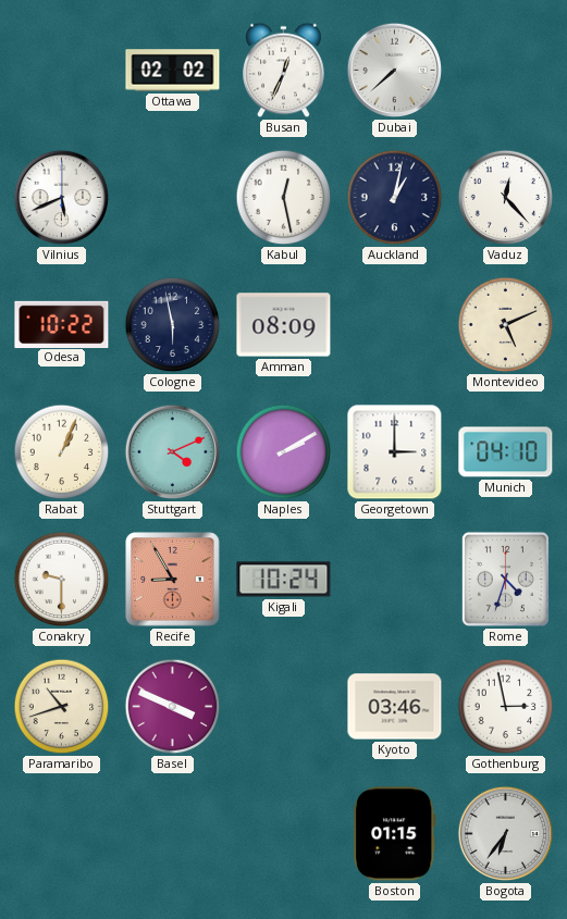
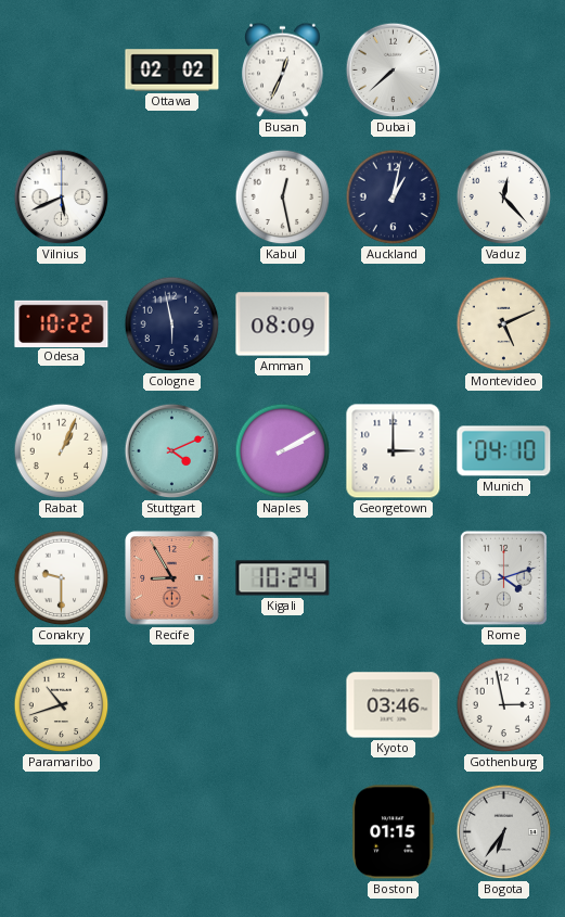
Rome: 4:33 -> 4:12 (503, 577)
Basel: 3:49 -> none (173, 707)
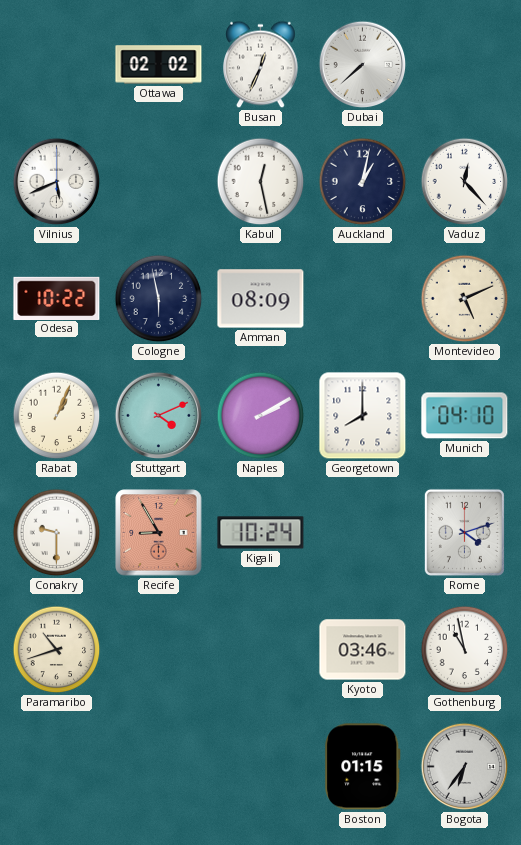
Georgetown: 3:00 -> 8:00 (363, 416)
Gothenburg: 2:58 -> 10:58 (465, 650)
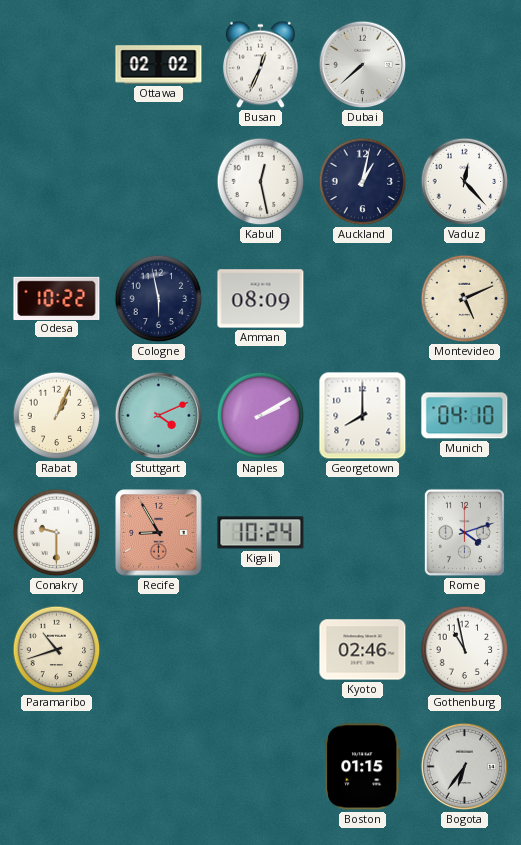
Vilnius: 5:41 -> none (57, 182)
Kyoto: 03:46 -> 02:46 (363, 650)
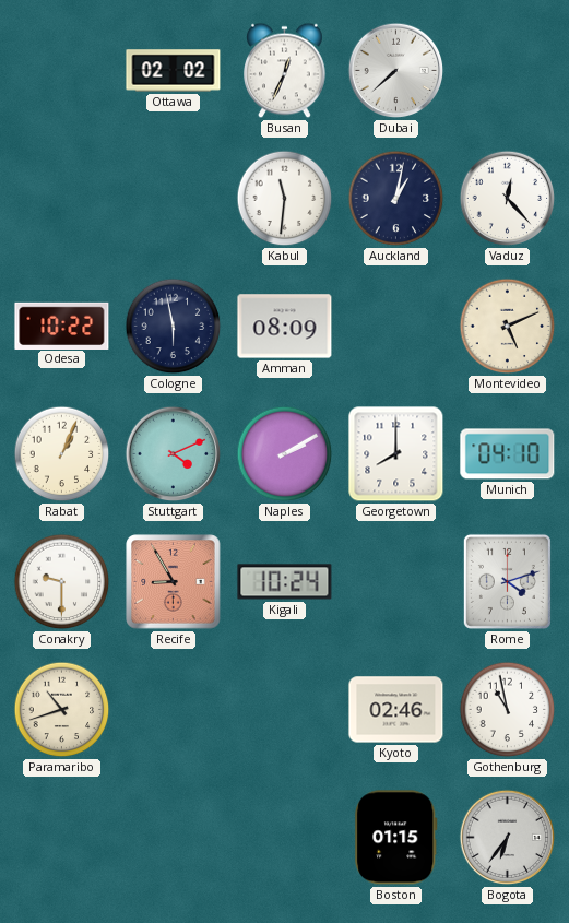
Kabul: 12:28 -> 11:31 (285, 199)
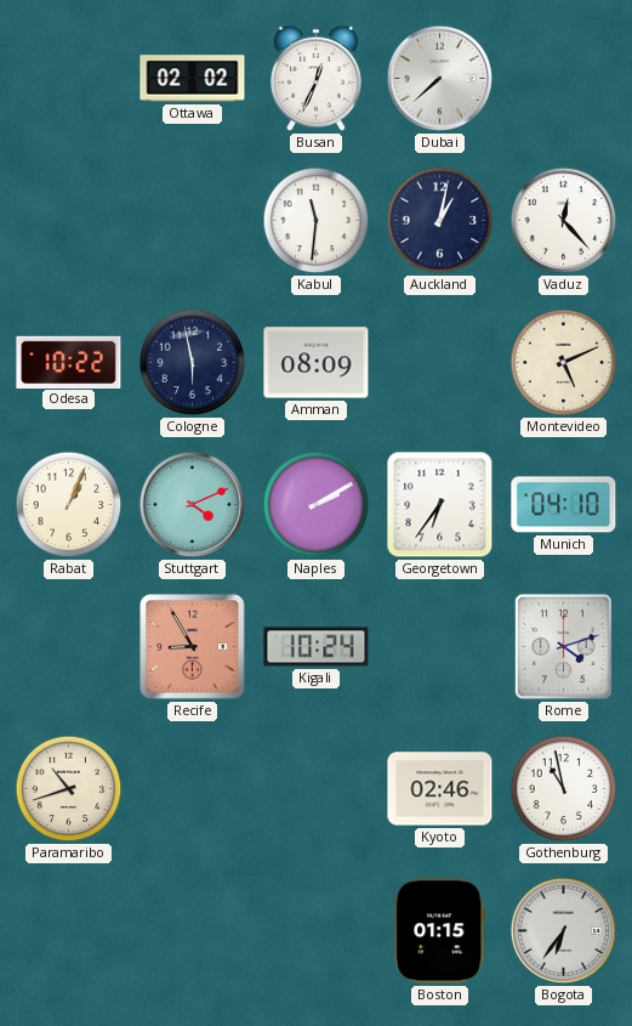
Georgetown: 8:00 -> 6:36 (440, 505)
Conakry: 9:30 -> none (62, 582)
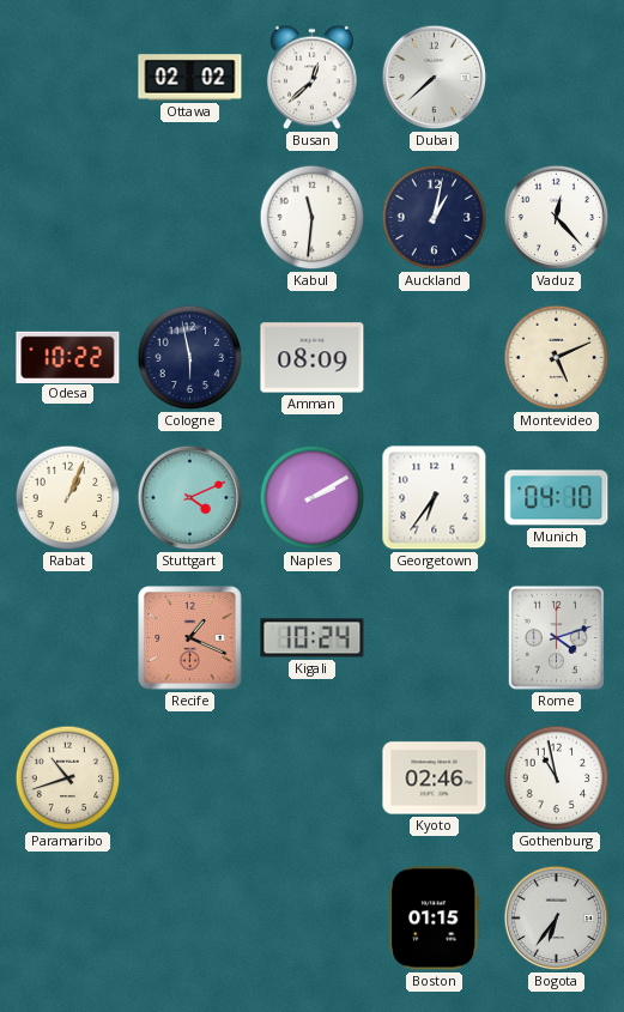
Busan: 12:34 -> 12:38 (313, 78)
Recife: 8:55 -> 1:19 (190, 638)
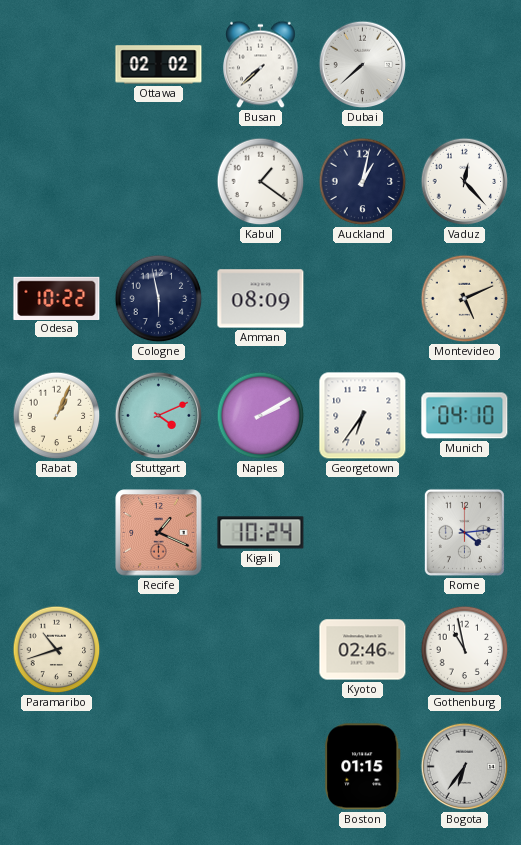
Busan: 12:38 -> 7:38 (261, 65)
Kabul: 11:31 -> 1:21 (261, 182)
Rome: 4:12 -> 4:14 (464, 532)
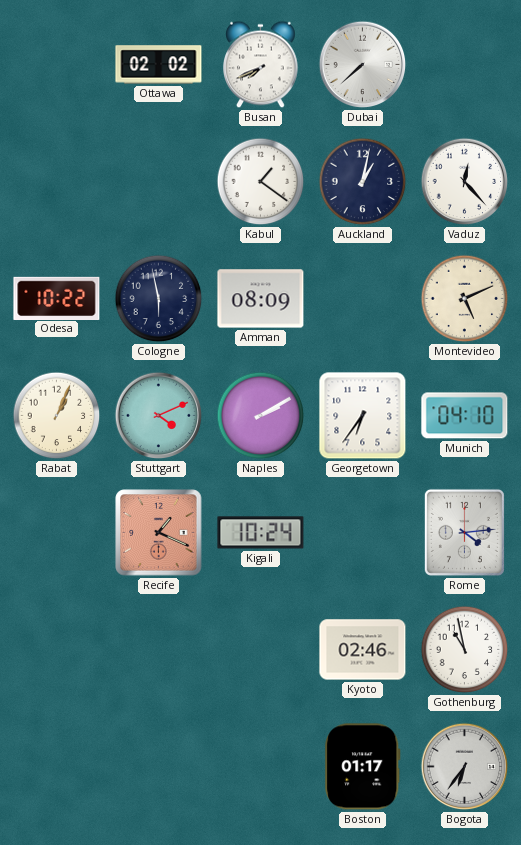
Busan: 7:38 -> 7:41 (261, 65)
Paramaribo: 10:42 -> none (57, 650)
Boston: 01:15 -> 01:17 (363, 767)
